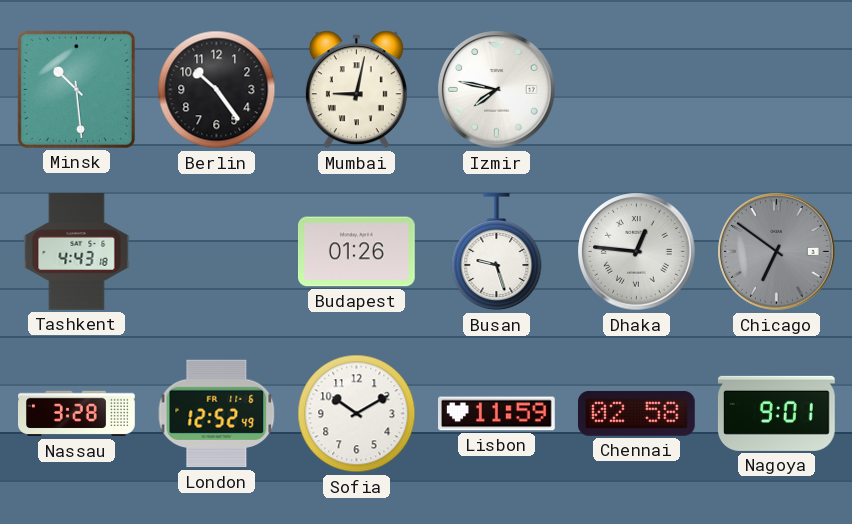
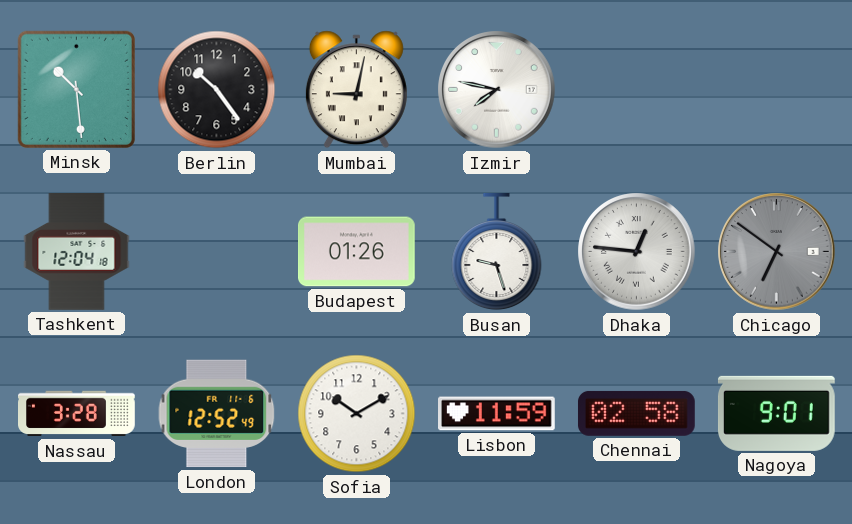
Tashkent: 4:43 -> 12:04 (77, 252)
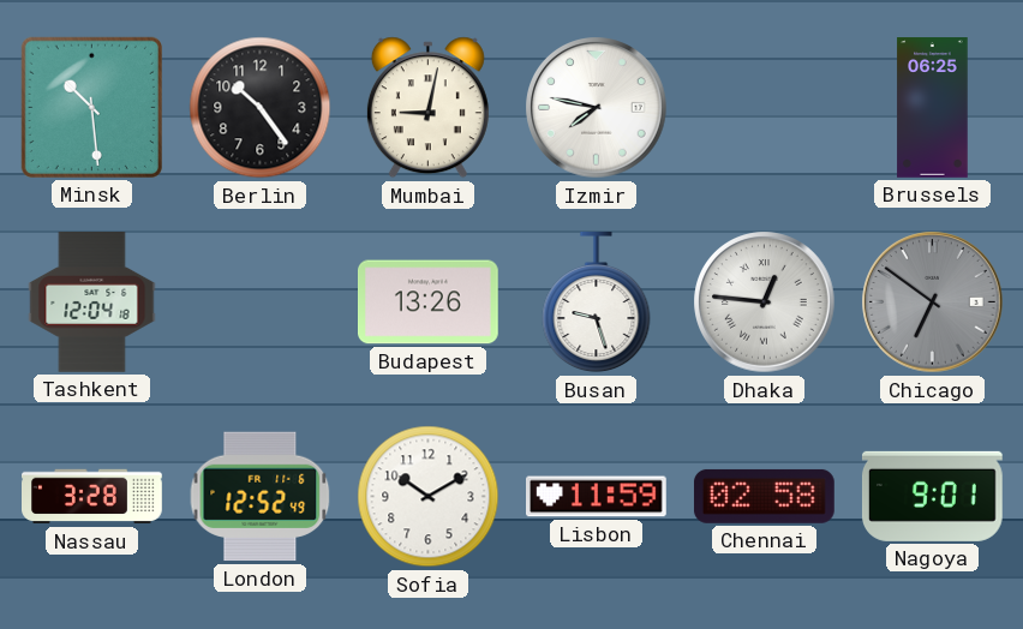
Brussels: none -> 06:25 (933, 108)
Budapest: 01:26 -> 13:26 (429, 302)
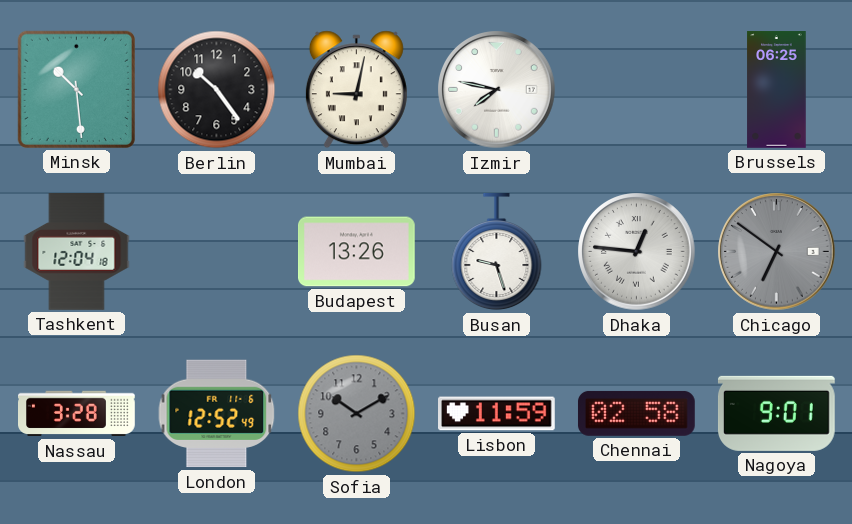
Sofia dial: white -> grey (357, 414)
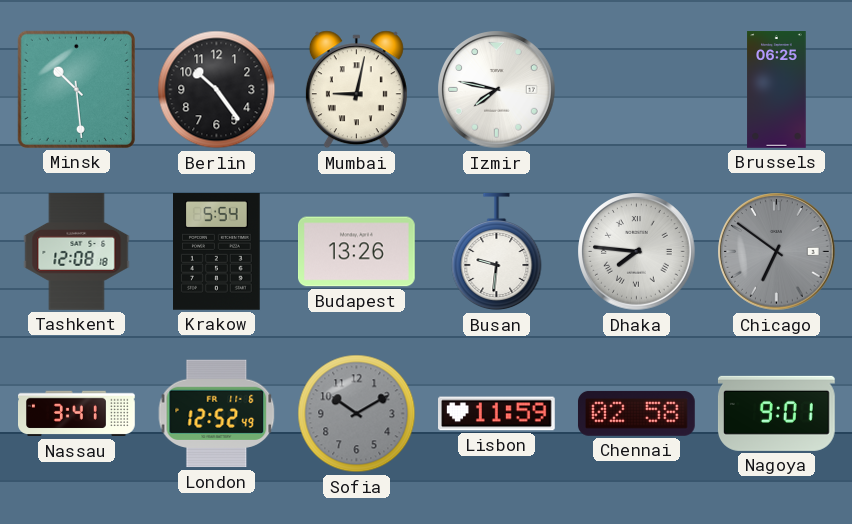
Tashkent: 12:04 -> 12:08 (77, 252)
Krakow: none -> 5:54 (217, 252)
Busan: 9:27 -> 9:31 (497, 253)
Dhaka: 12:46 -> 7:46 (637, 252)
Nassau: 3:28 -> 3:41 (77, 414)
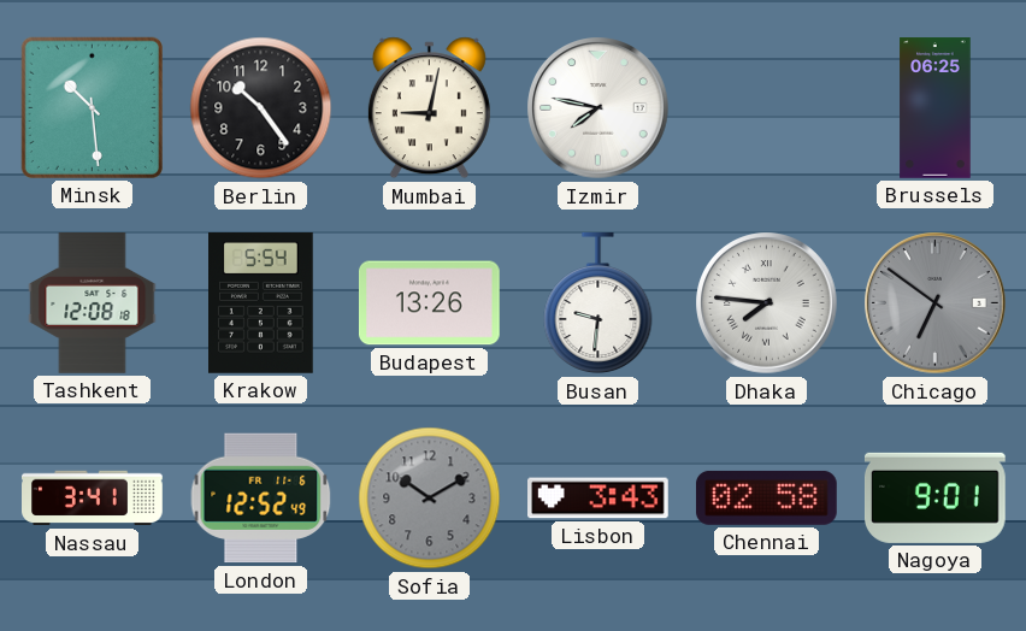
Lisbon: 11:59 -> 3:43 (598, 499)
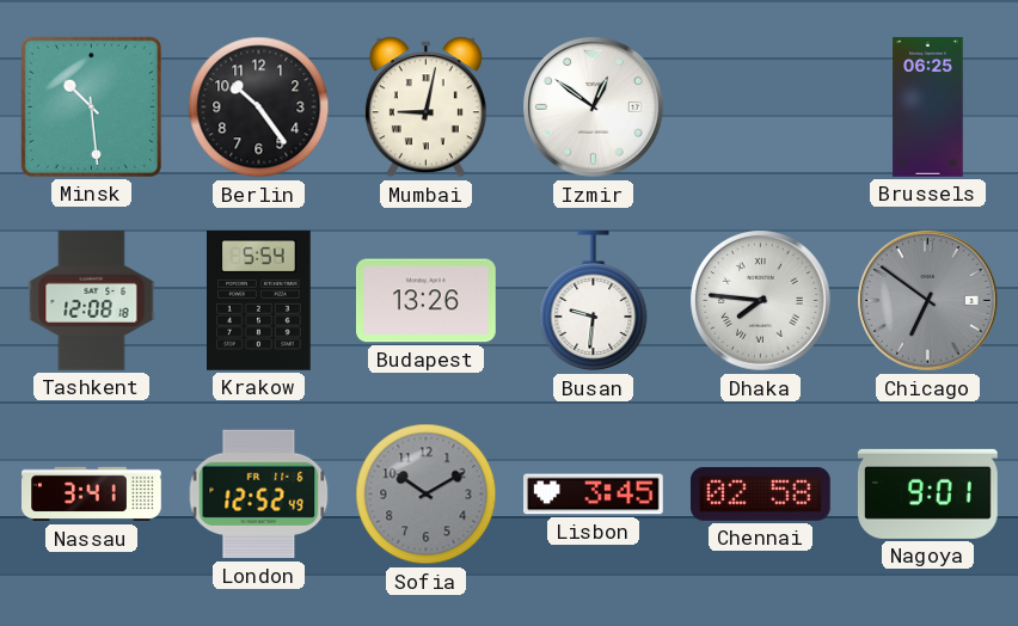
Izmir: 7:47 -> 12:51 (594, 108)
Lisbon: 3:43 -> 3:45 (594, 495)
